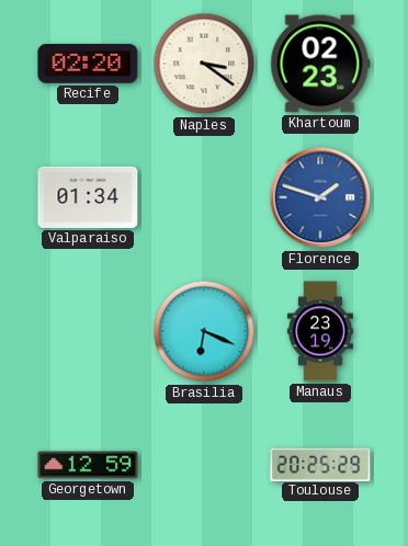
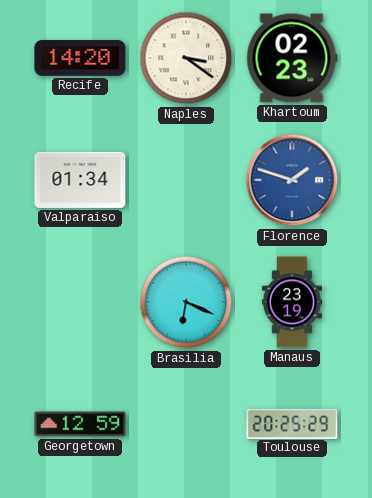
Recife: 02:20 -> 14:20 (80, 58)
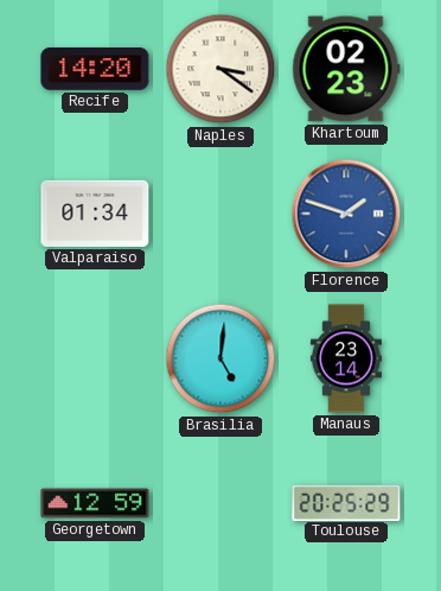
Brasilia: 6:19 -> 5:01 (220, 358)
Manaus: 23:19 -> 23:14 (346, 358)
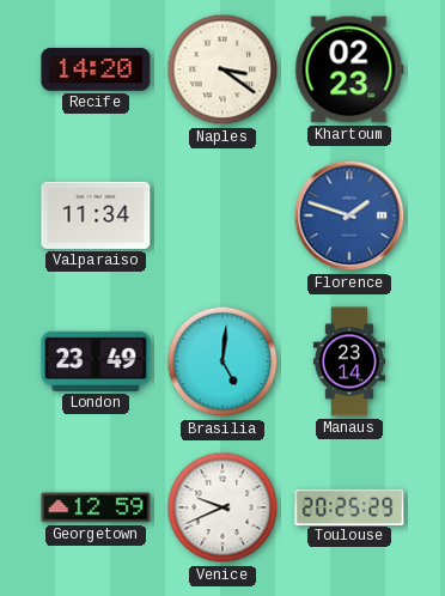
Valparaiso: 01:34 -> 11:34 (96, 215)
London: none -> 23:49 (96, 361)
Venice: none -> 9:41 (222, 507)
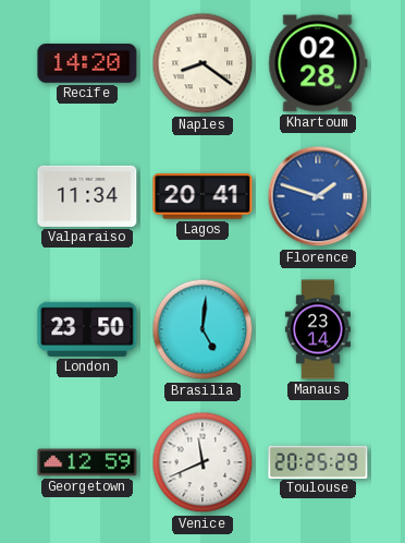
Naples: 3:21 -> 8:21 (202, 63)
Khartoum: 02:23 -> 02:28 (318, 63)
Lagos: none -> 20:41 (202, 196)
London: 23:49 -> 23:50 (87, 329)
Venice: 9:41 -> 11:41 (202, 462)
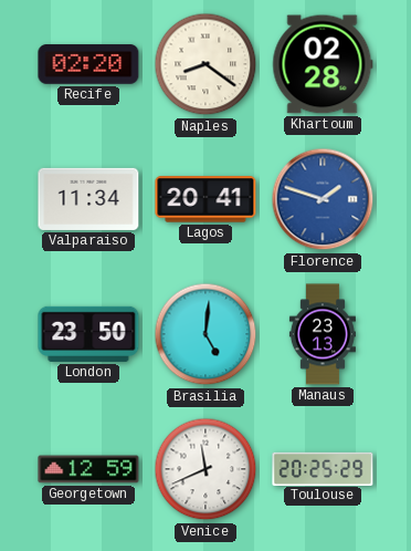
Recife: 14:20 -> 02:20 (88, 64)
Manaus: 23:14 -> 23:13 (323, 334)
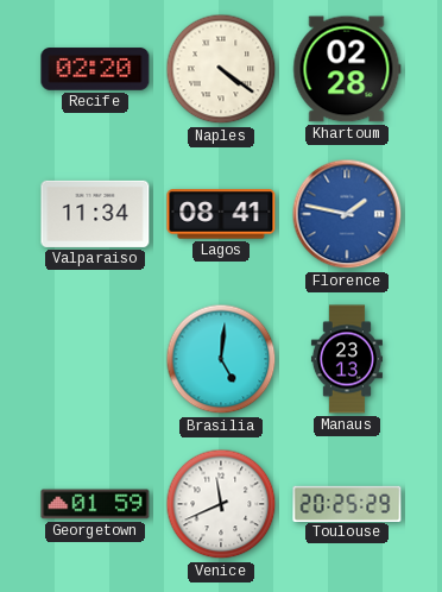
Naples: 8:21 -> 4:21 (221, 69)
Lagos: 20:41 -> 08:41 (221, 214)
Florence: 1:48 -> 1:47 (347, 214)
London: 23:50 -> none (88, 334)
Georgetown: 12:59 -> 01:59 (95, 504)
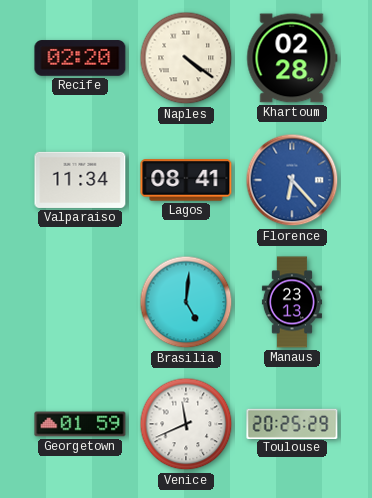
Florence: 1:47 -> 6:23 (292, 180)
